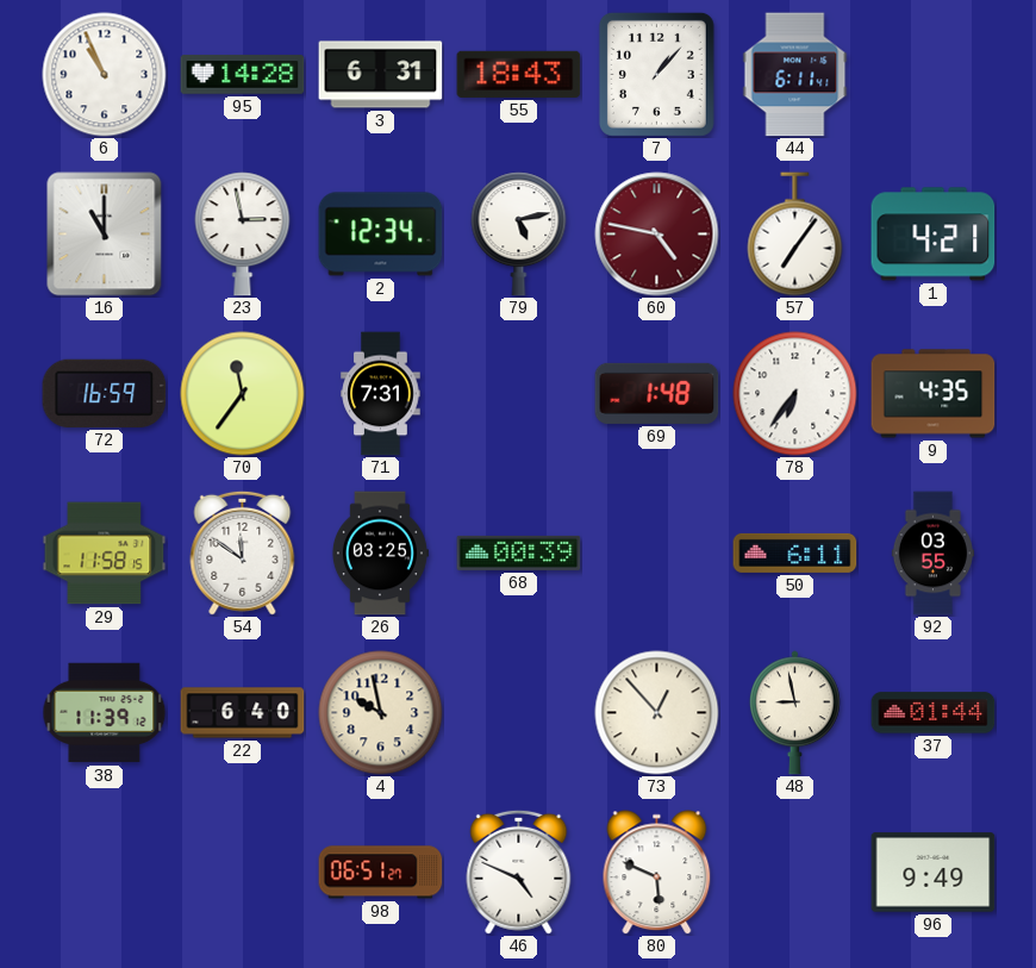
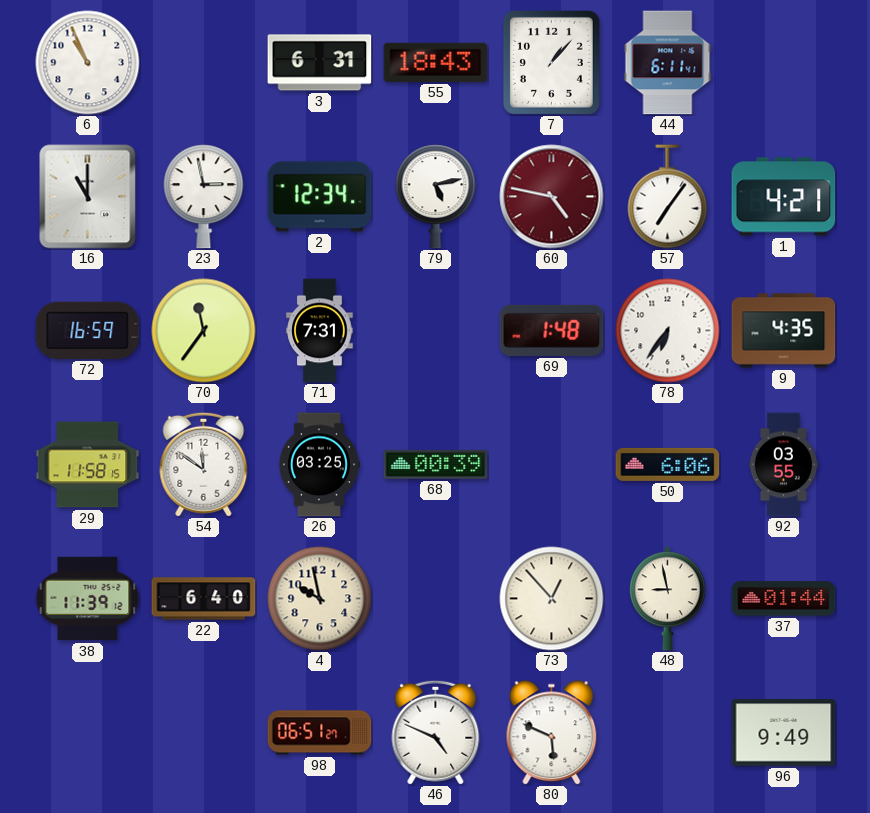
95: 14:28 -> none (243, 75)
50: 6:11 -> 6:06 (668, 464)
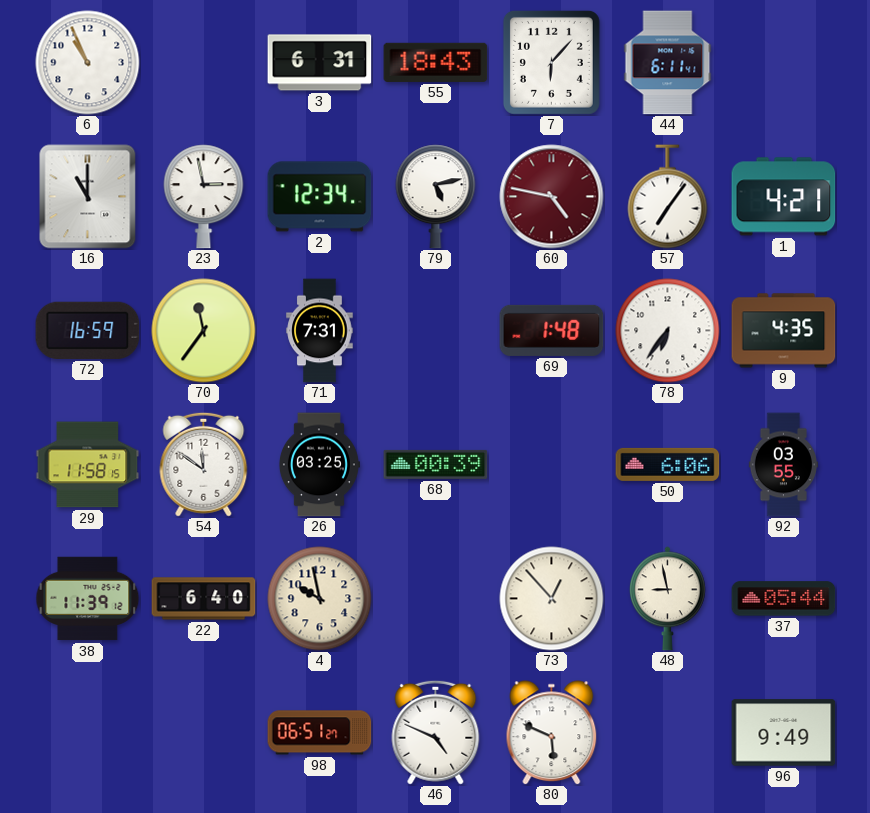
7: 1:07 -> 6:07 (551, 62)
37: 01:44 -> 05:44 (784, 599)
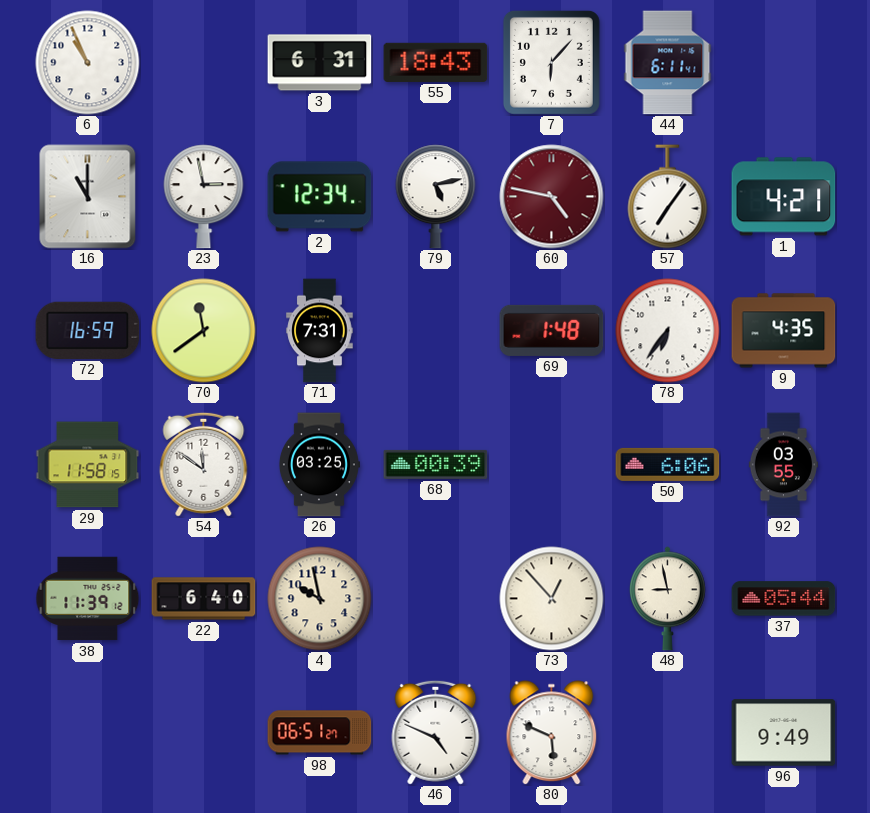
70: 11:36 -> 11:39 (204, 331)
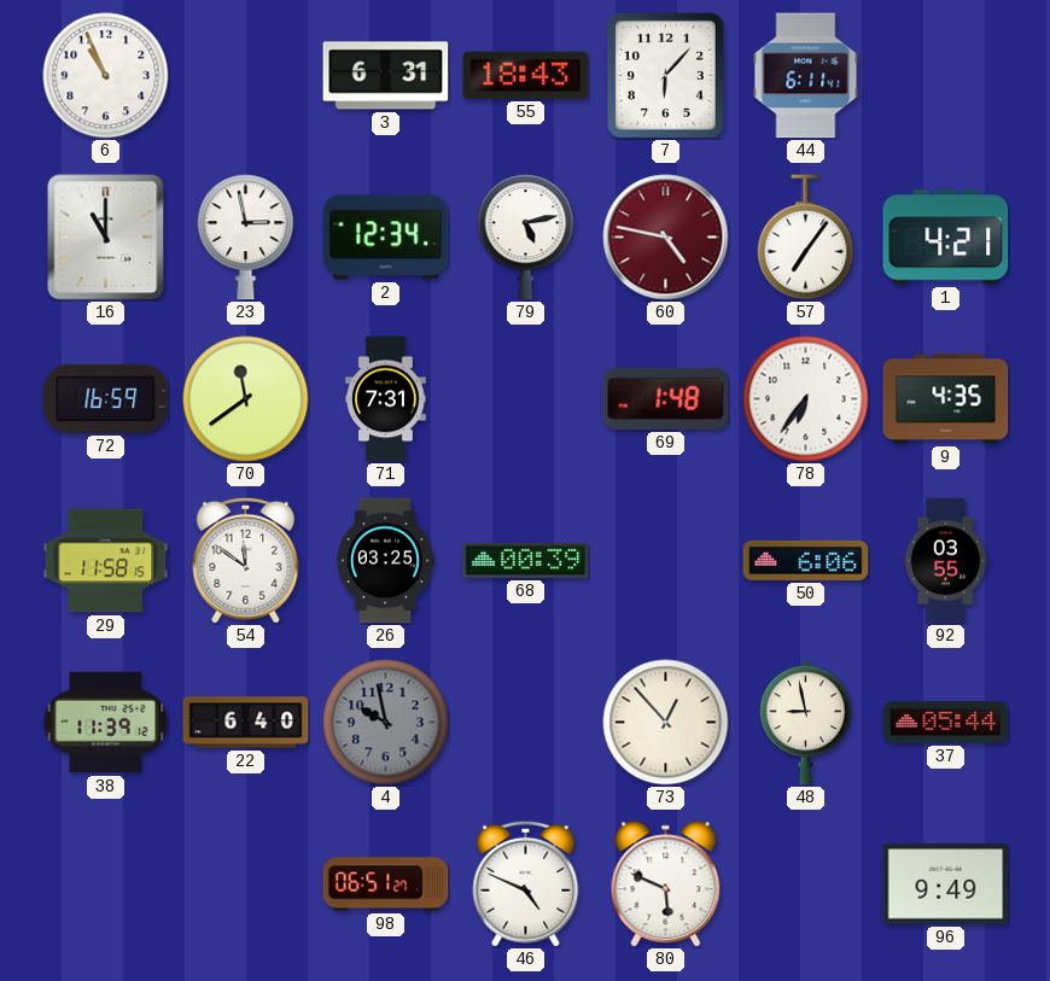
4 dial: cream -> grey (386, 723)
